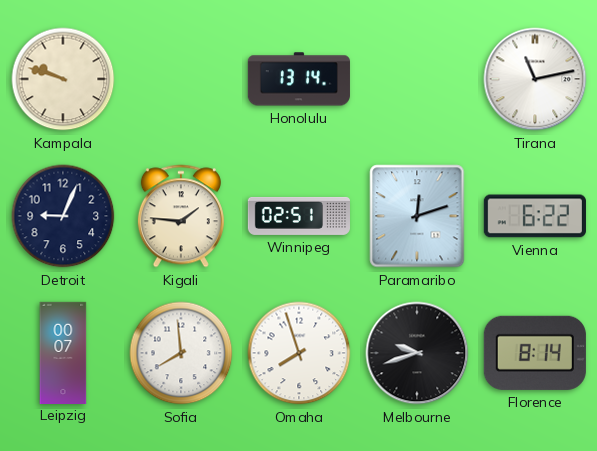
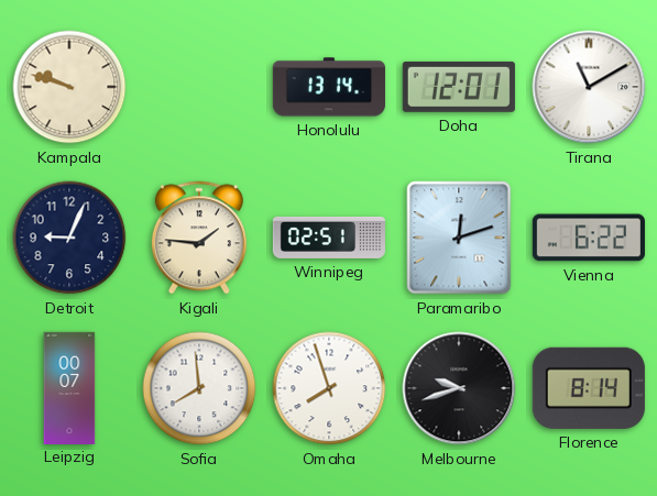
Doha: none -> 12:01 (459, 87)
Tirana: 11:13 -> 11:10 (589, 87)
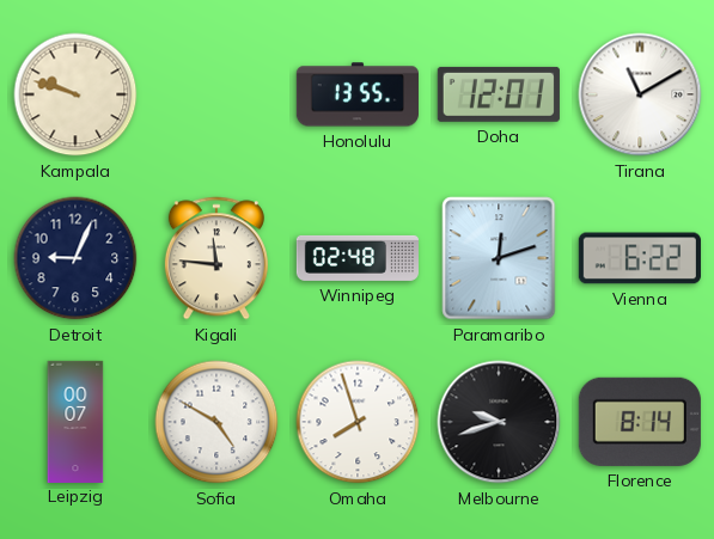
Honolulu: 13:14 -> 13:55 (358, 94)
Kigali: 1:46 -> 11:46 (216, 258)
Winnipeg: 02:51 -> 02:48 (356, 258)
Sofia: 7:59 -> 4:50 (216, 422)
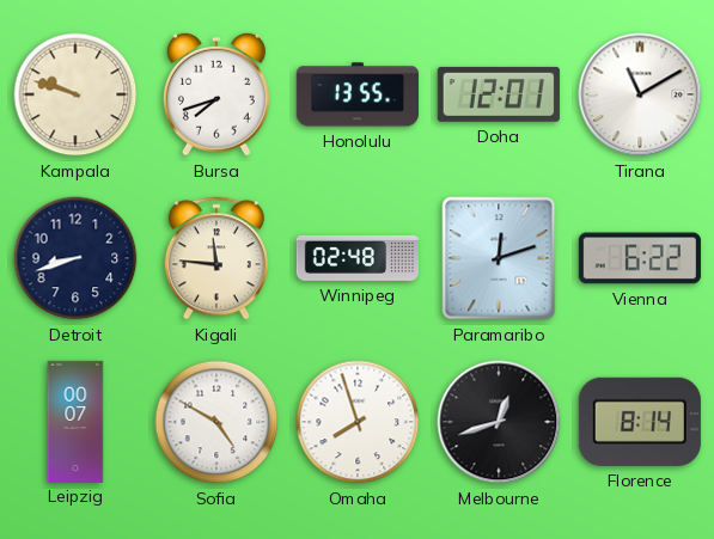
Bursa: none -> 7:42 (216, 94)
Detroit: 9:04 -> 8:42 (75, 258)
Melbourne: 9:42 -> 12:42 (499, 422)
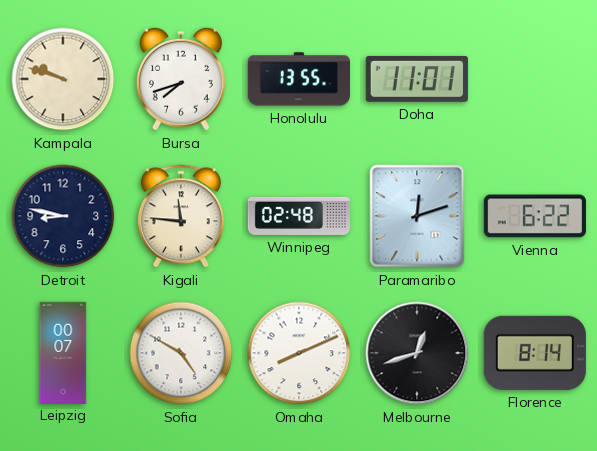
Doha: 12:01 -> 11:01 (417, 79)
Tirana: 11:10 -> none (640, 94)
Detroit: 8:42 -> 8:47 (63, 216)
Omaha: 7:57 -> 8:11 (299, 353)
